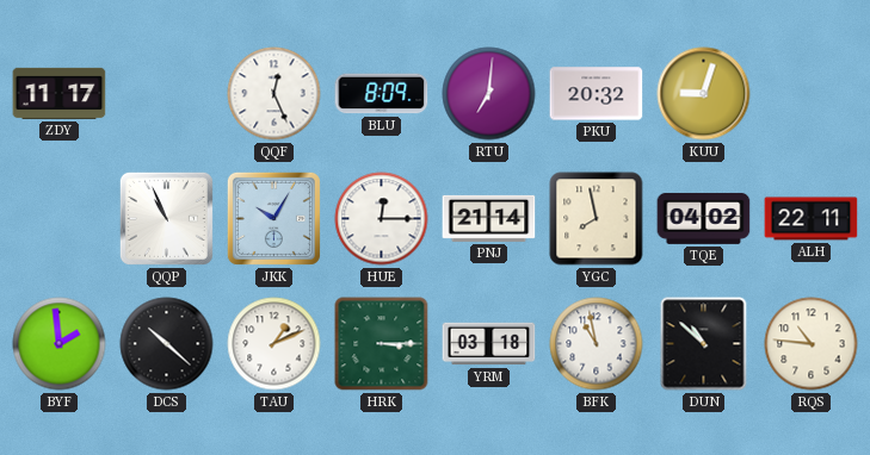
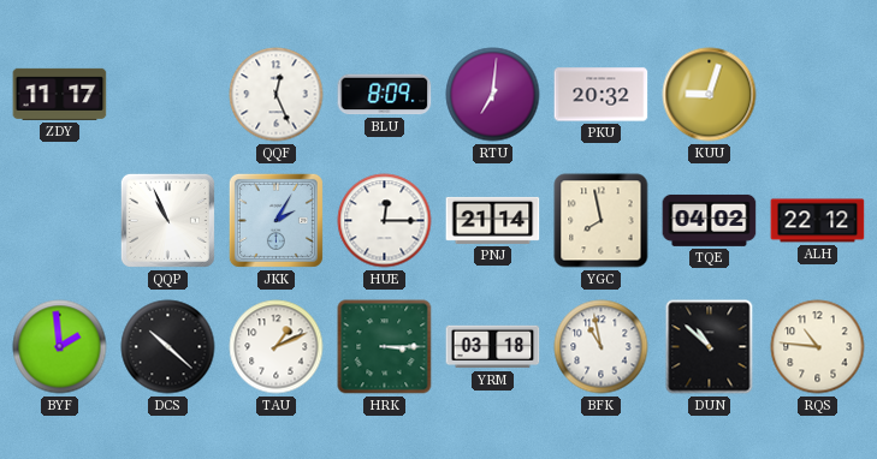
JKK: 10:05 -> 2:05 (275, 220)
ALH: 22:11 -> 22:12 (818, 221)
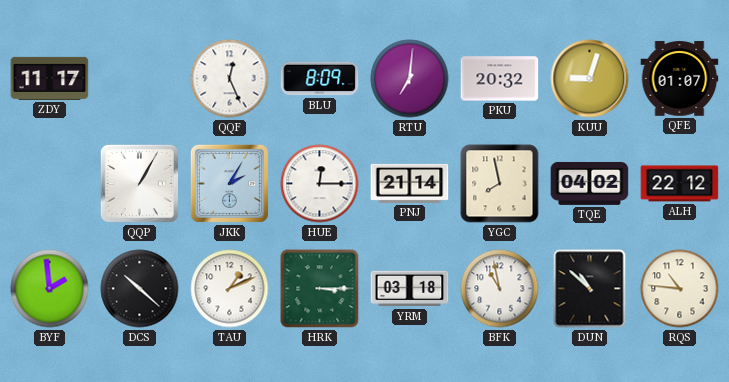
QFE: none -> 01:07 (680, 79)
QQP: 10:56 -> 1:05 (139, 183)
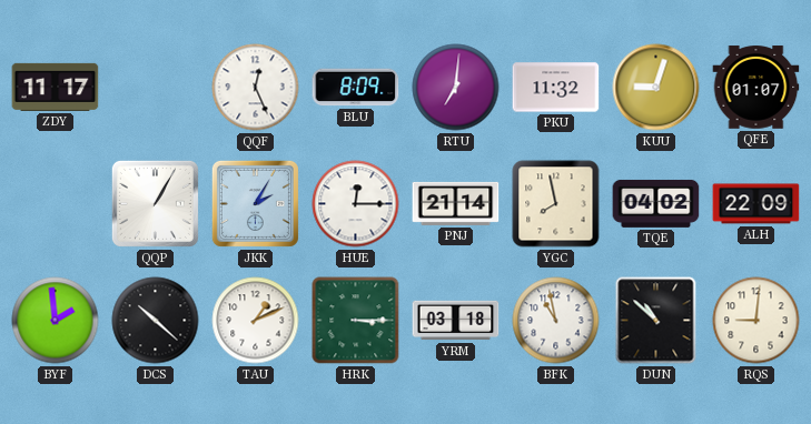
PKU: 20:32 -> 11:32 (556, 88)
ALH: 22:12 -> 22:09 (756, 204)
RQS: 10:46 -> 9:01 (756, 321)
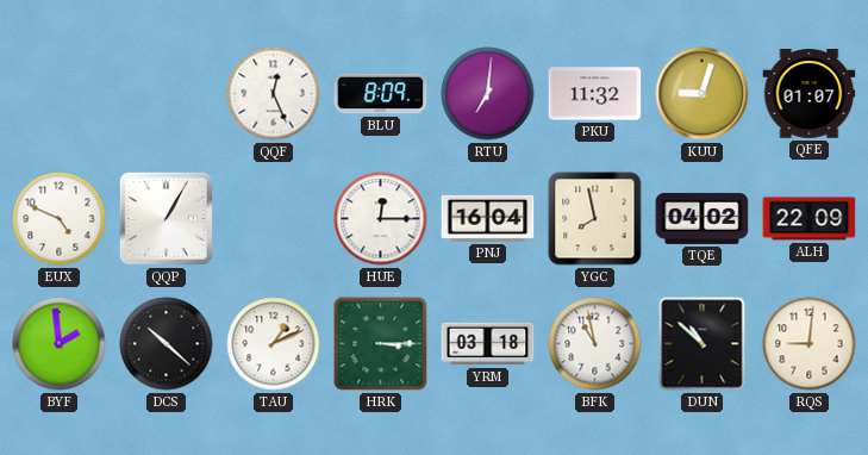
ZDY: 11:17 -> none (56, 87)
EUX: none -> 4:49 (60, 219)
JKK: 2:05 -> none (255, 203)
PNJ: 21:14 -> 16:04 (488, 218)
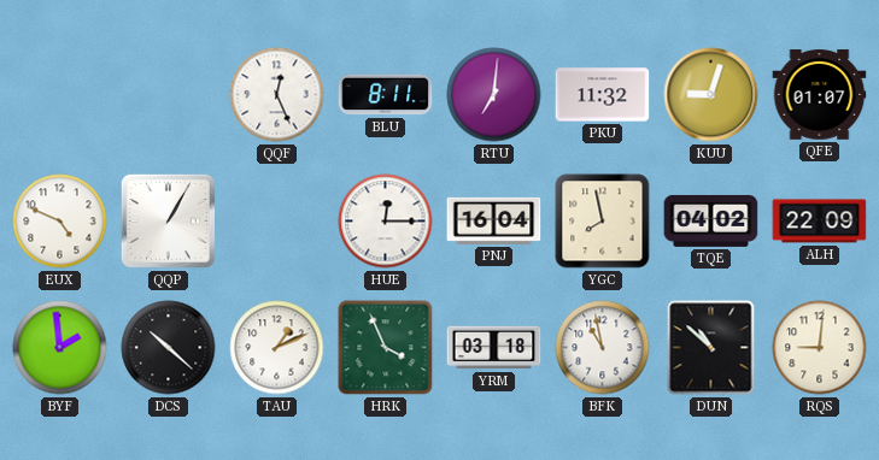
BLU: 8:09 -> 8:11 (386, 95)
HRK: 3:15 -> 3:56 (386, 348)
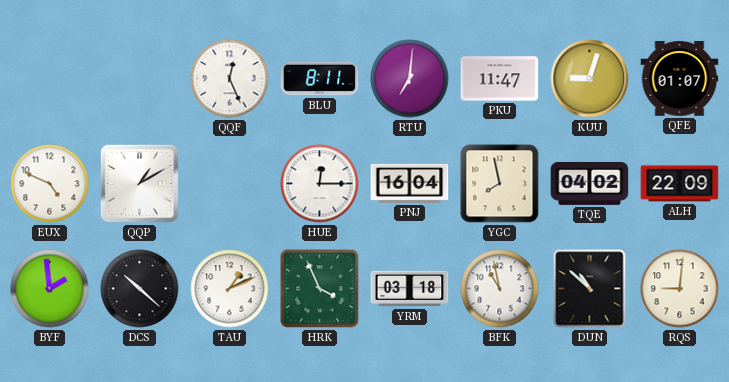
PKU: 11:32 -> 11:47 (500, 79)
QQP: 1:05 -> 1:10 (139, 183)
